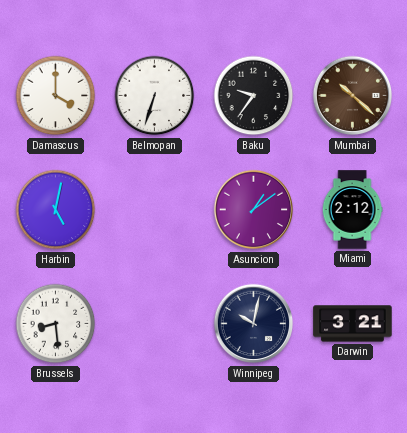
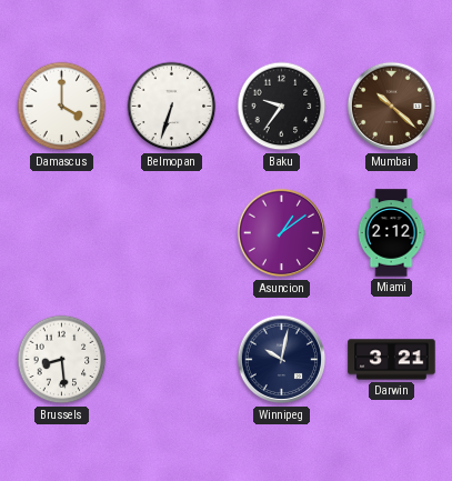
Harbin: 5:02 -> none (56, 210)
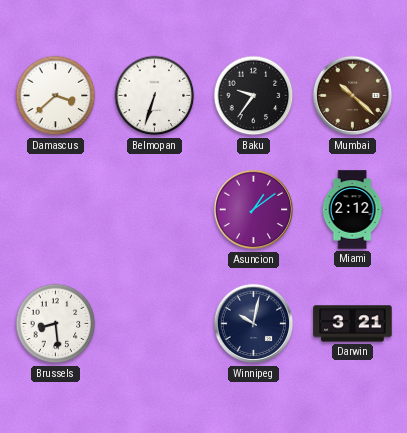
Damascus: 4:00 -> 3:38 (56, 96)
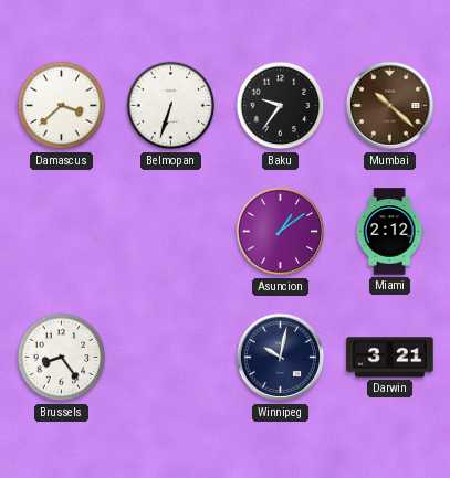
Brussels: 8:29 -> 8:24 (62, 358)
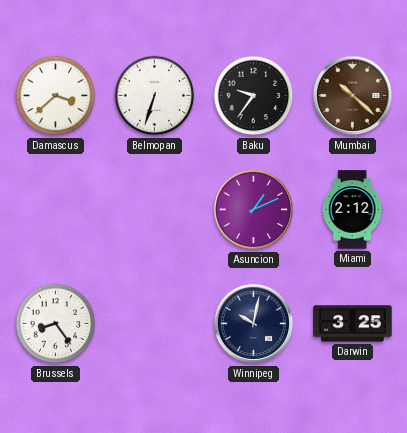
Asuncion: 1:09 -> 1:11 (254, 210)
Darwin: 3:21 -> 3:25 (353, 324)
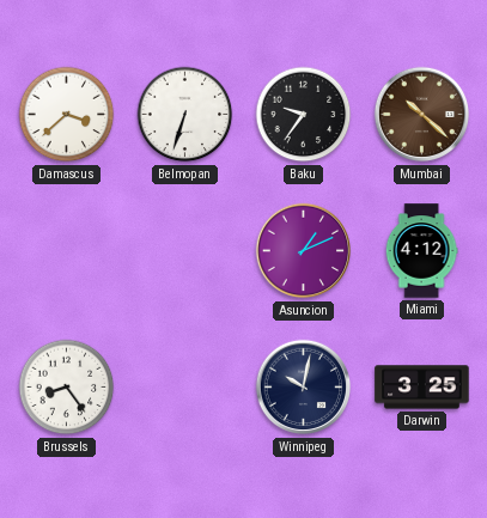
Miami: 2:12 -> 4:12 (421, 251)
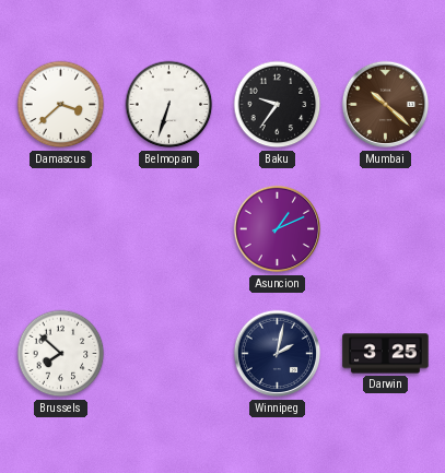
Miami: 4:12 -> none (421, 251)
Brussels: 8:24 -> 7:52 (61, 354)
Winnipeg: 10:02 -> 2:02 (278, 354)
